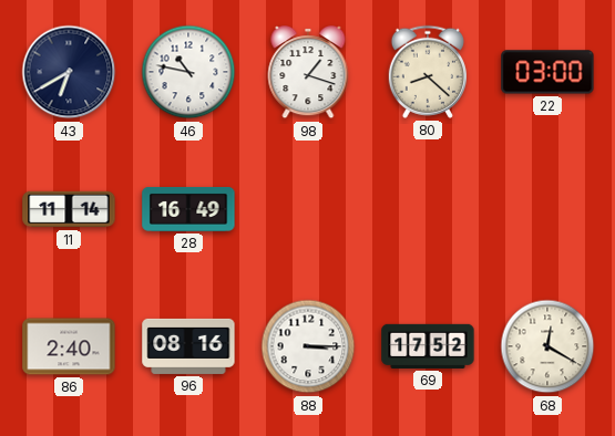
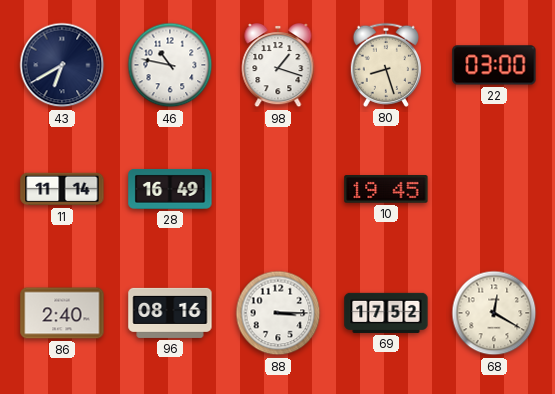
80: 8:22 -> 8:27 (386, 65)
10: none -> 19:45 (386, 189)
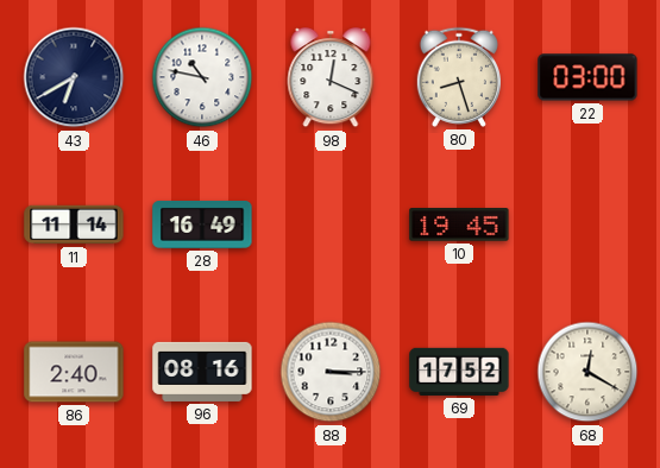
98: 1:18 -> 12:19 (331, 78)
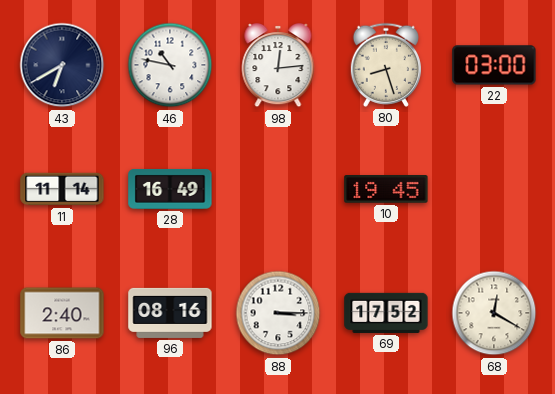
98: 12:19 -> 12:14 (278, 66)
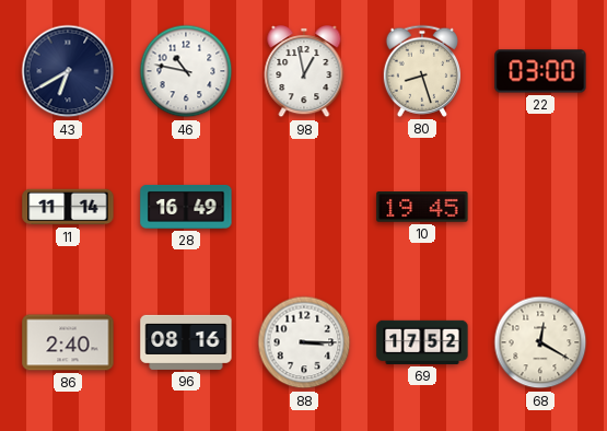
98: 12:14 -> 12:58 (304, 72)
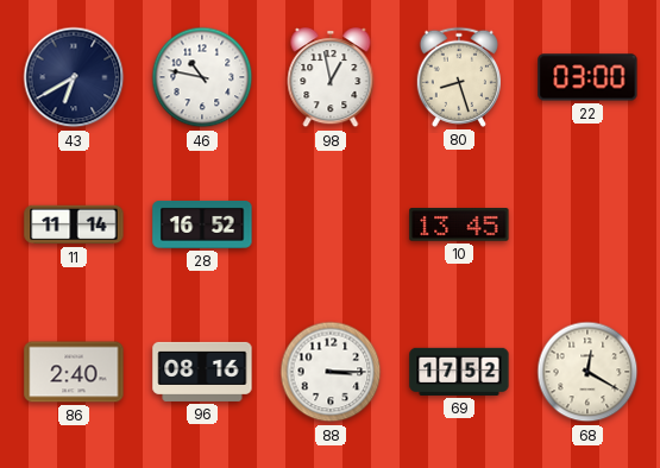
28: 16:49 -> 16:52 (202, 224)
10: 19:45 -> 13:45 (459, 224)
